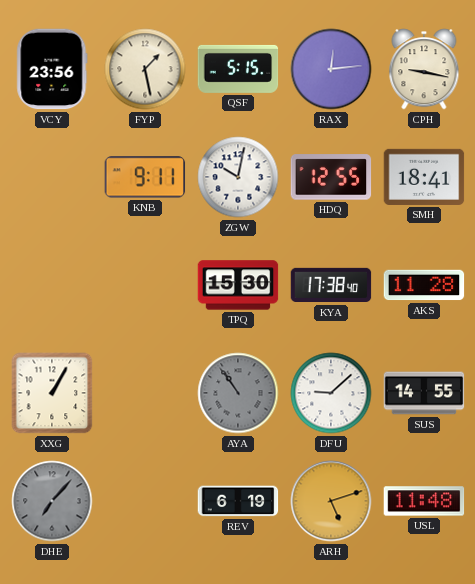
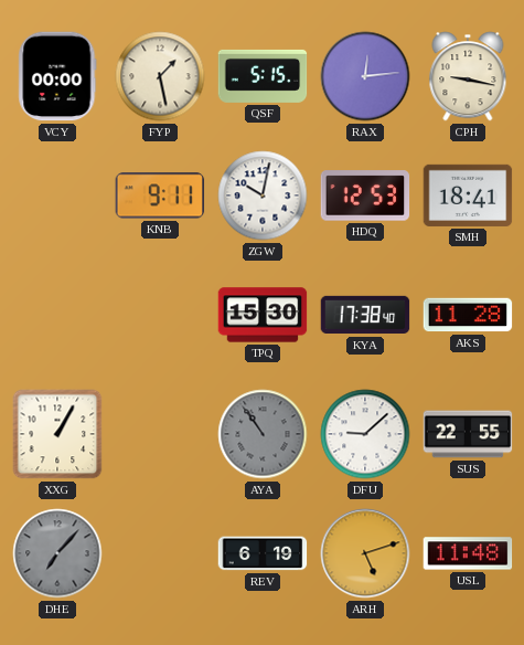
VCY: 23:56 -> 00:00 (57, 76)
HDQ: 12:55 -> 12:53 (365, 195)
SUS: 14:55 -> 22:55 (468, 434)
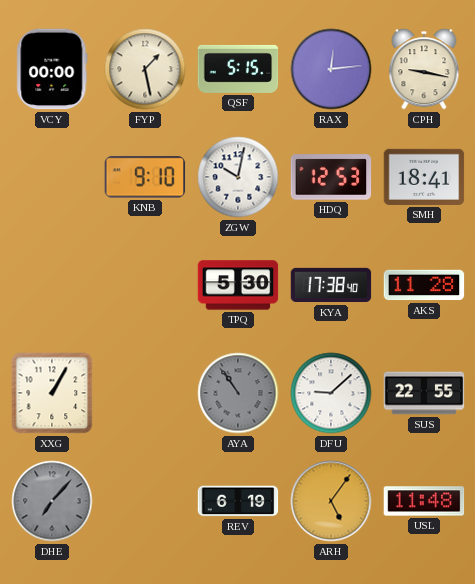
KNB: 9:11 -> 9:10 (145, 177)
TPQ: 15:30 -> 5:30 (238, 285)
ARH: 5:12 -> 5:06 (331, 501)
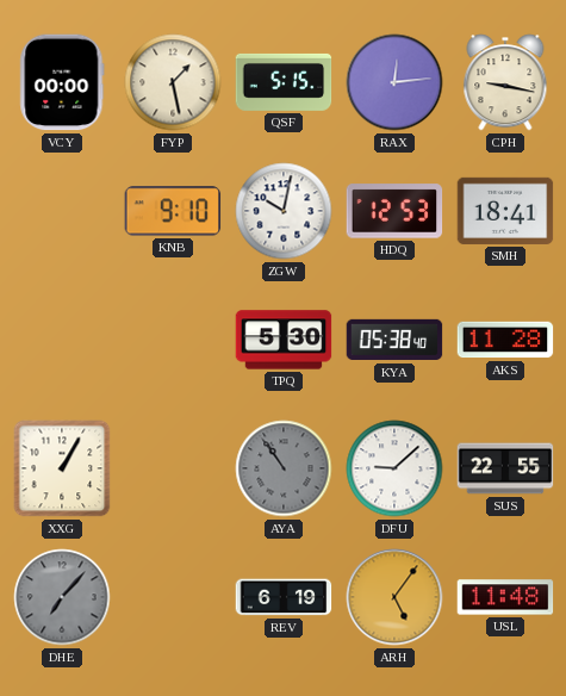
KYA: 17:38 -> 05:38 (394, 340)
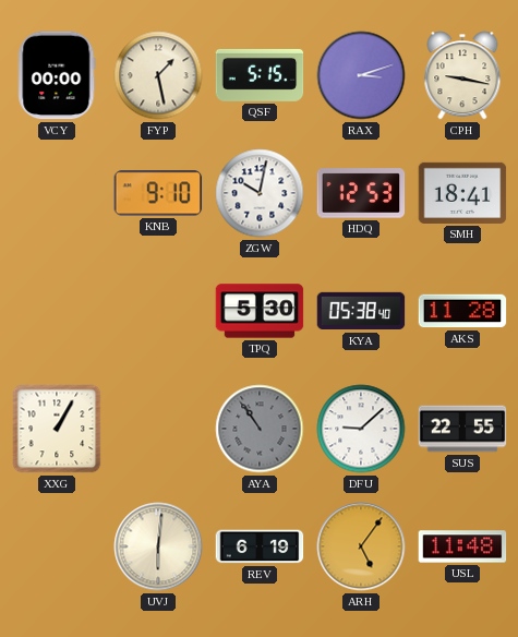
RAX: 12:14 -> 3:12 (361, 75)
DHE: 7:07 -> none (62, 597)
UVJ: none -> 6:01 (158, 546)
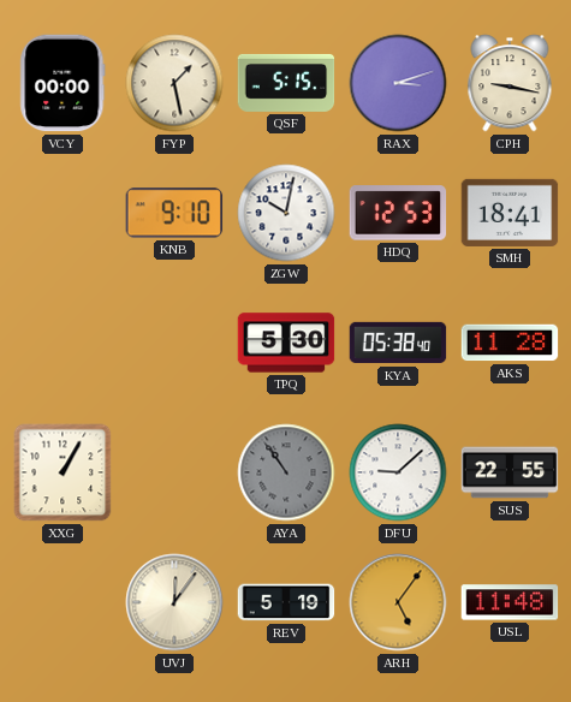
UVJ: 6:01 -> 12:06 (174, 602)
REV: 6:19 -> 5:19 (286, 602)
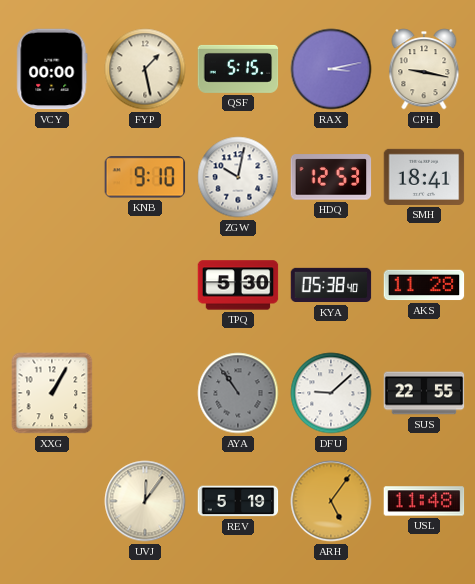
RAX: 3:12 -> 3:13 (331, 69)
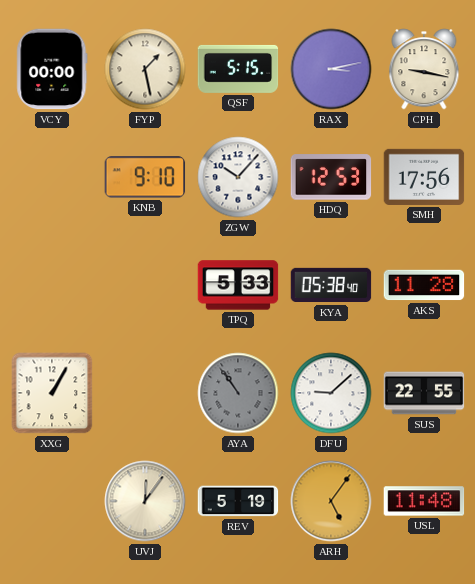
ZGW: 10:02 -> 10:07 (238, 177)
SMH: 18:41 -> 17:56 (424, 177)
TPQ: 5:30 -> 5:33 (238, 285)
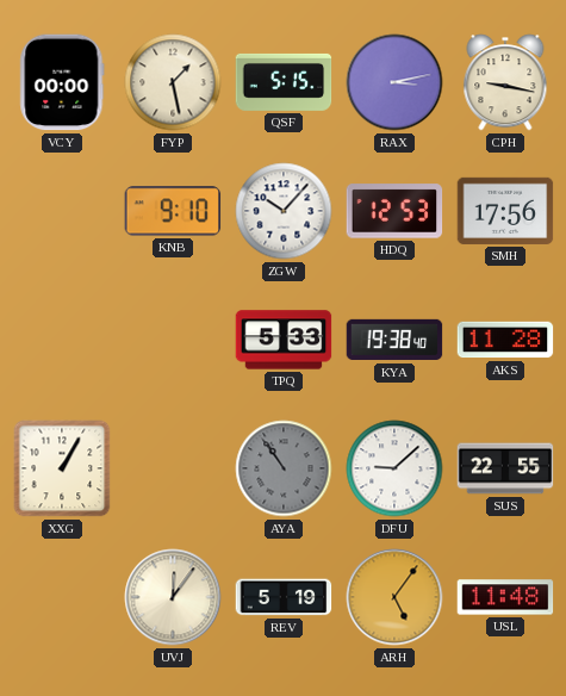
KYA: 05:38 -> 19:38 (394, 340)
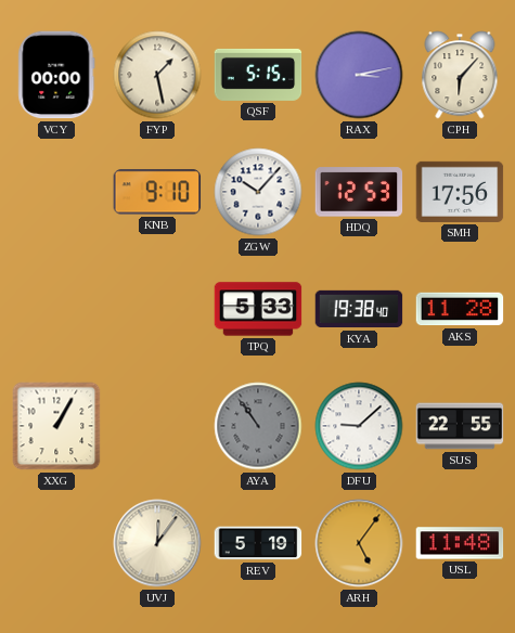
CPH: 9:17 -> 6:07 (460, 75)
